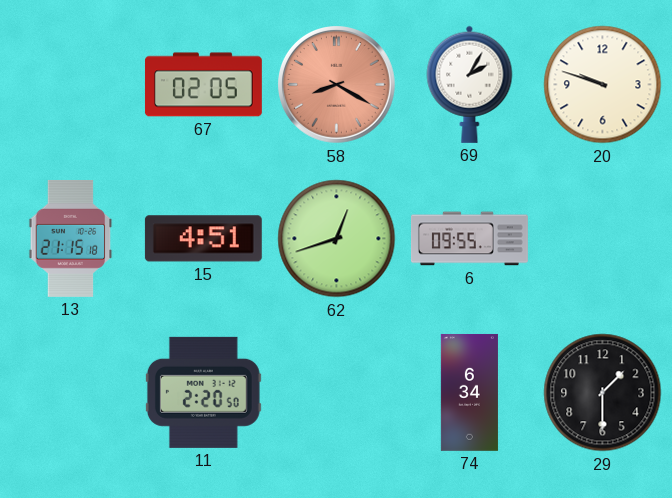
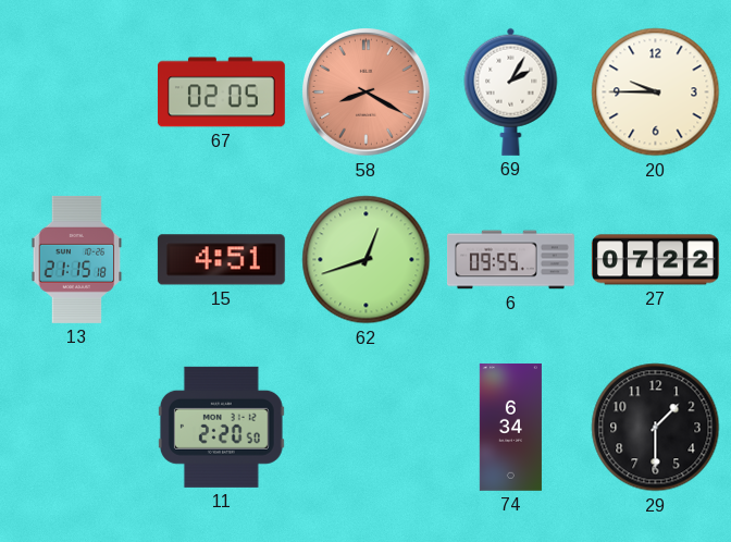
20: 9:48 -> 9:45 (656, 93)
27: none -> 07:22 (655, 260)
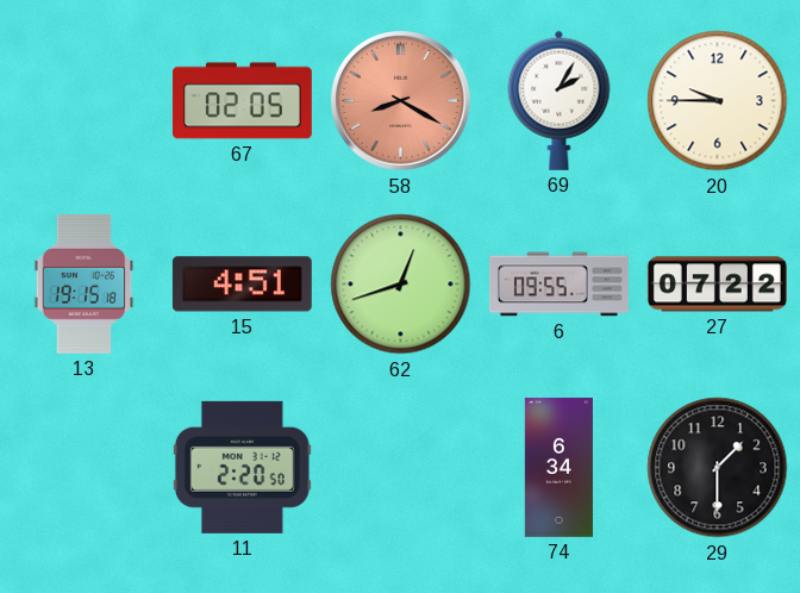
13: 21:15 -> 19:15 (85, 283)
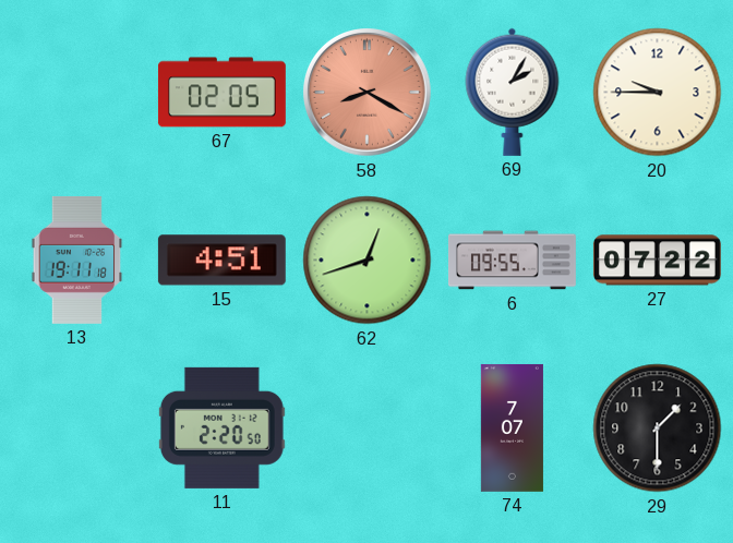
13: 19:15 -> 19:11 (77, 260)
74: 6:34 -> 7:07 (512, 427)
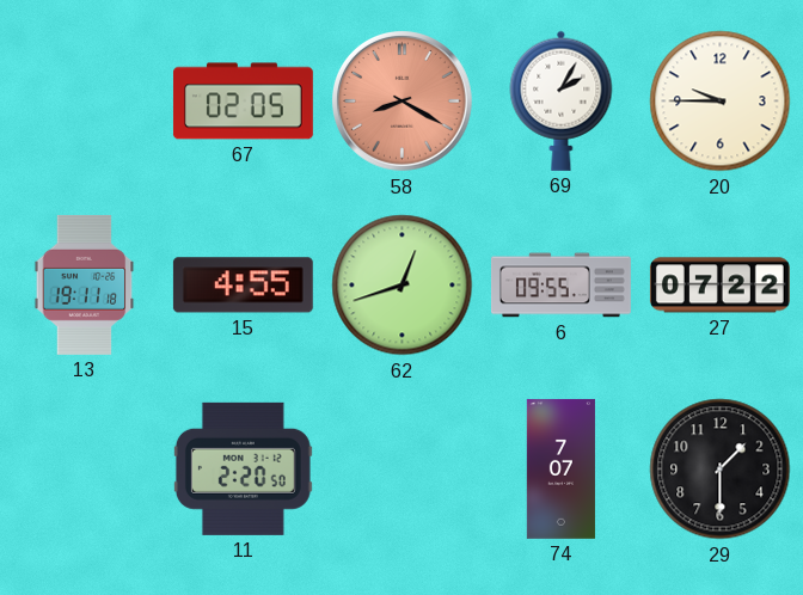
15: 4:51 -> 4:55 (243, 286)
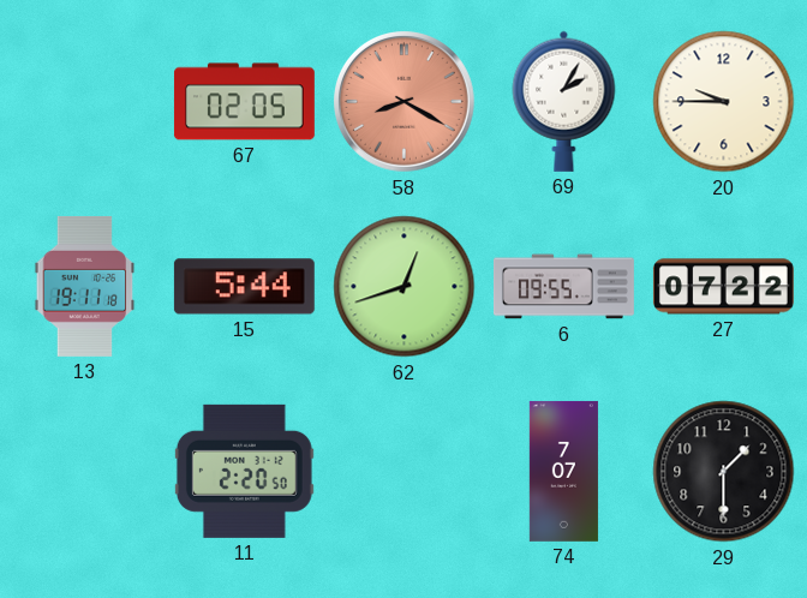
15: 4:55 -> 5:44 (244, 287)
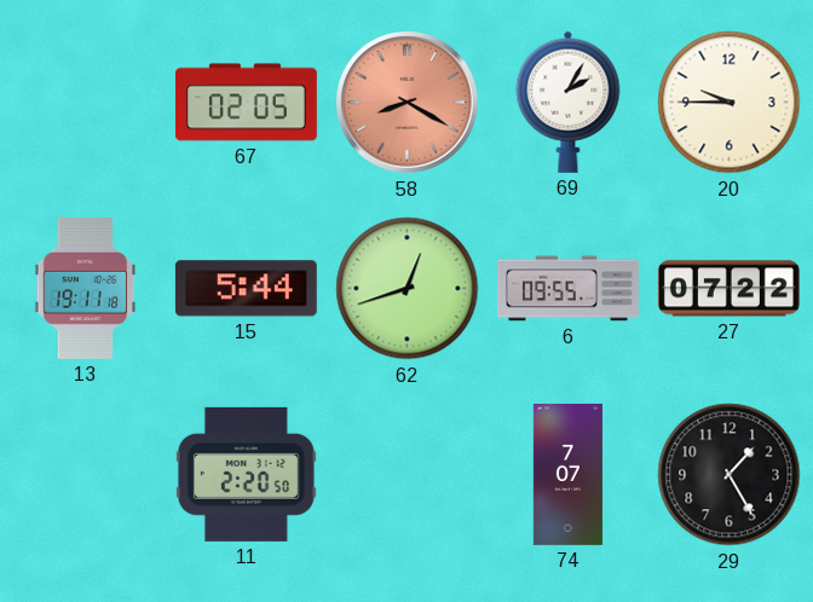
29: 1:30 -> 1:25 (730, 475)
